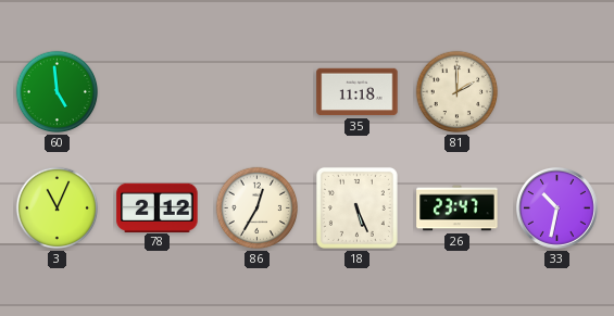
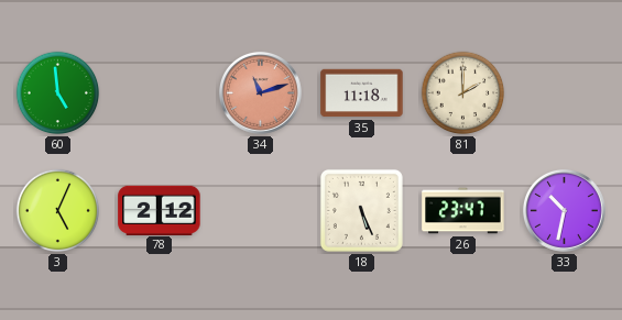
34: none -> 11:12 (260, 92)
3: 11:04 -> 5:04 (58, 211)
86: 12:35 -> none (258, 208)
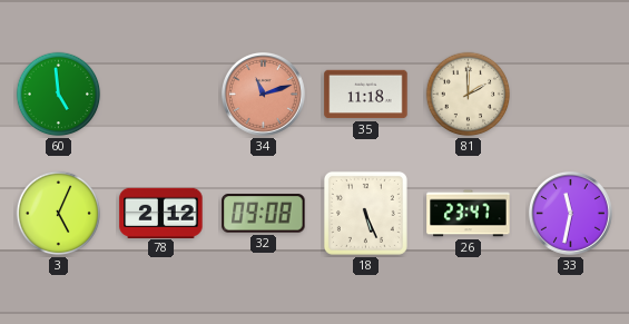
32: none -> 09:08 (264, 214)
33: 10:32 -> 11:32 (570, 213)
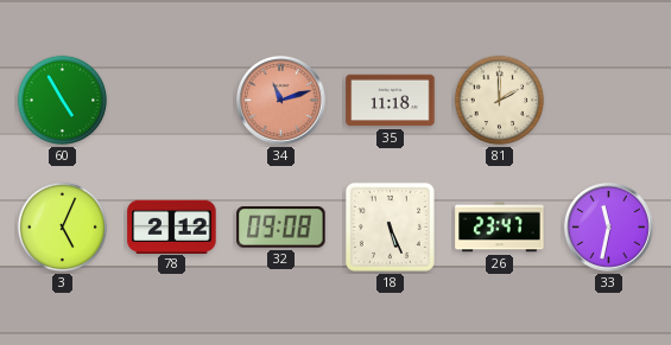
60: 4:59 -> 4:55 (63, 101)
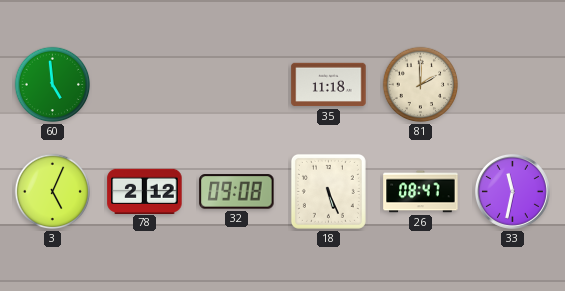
60: 4:55 -> 4:59 (53, 85)
34: 11:12 -> none (280, 100)
26: 23:47 -> 08:47 (421, 192)
